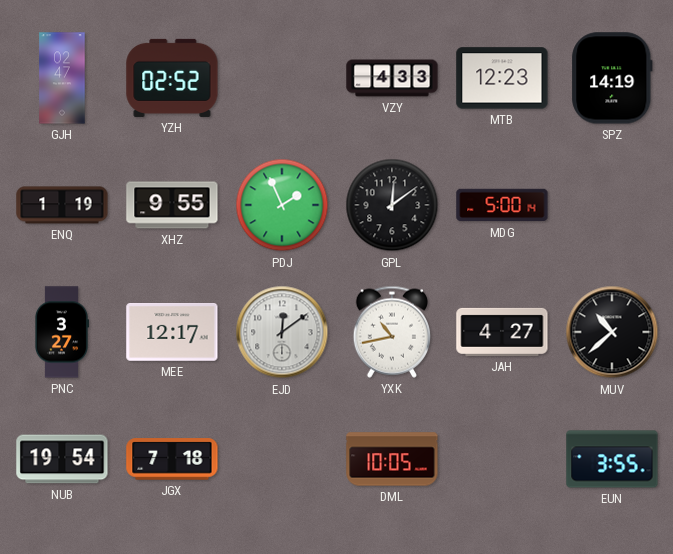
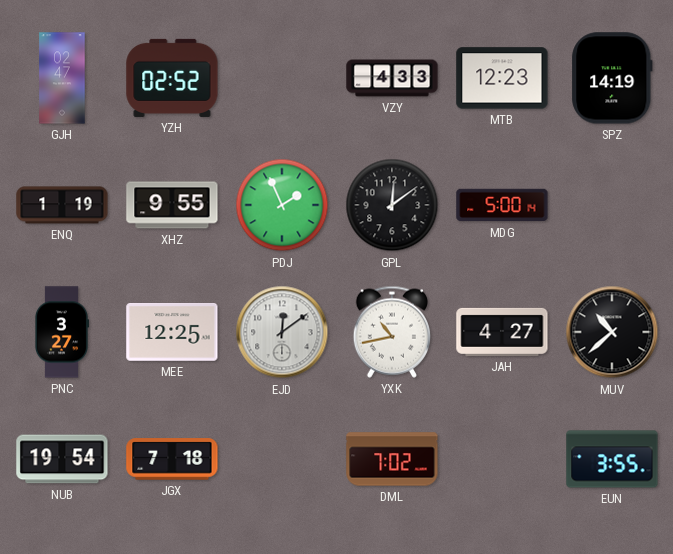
MEE: 12:17 -> 12:25 (172, 333)
DML: 10:05 -> 7:02 (392, 459)
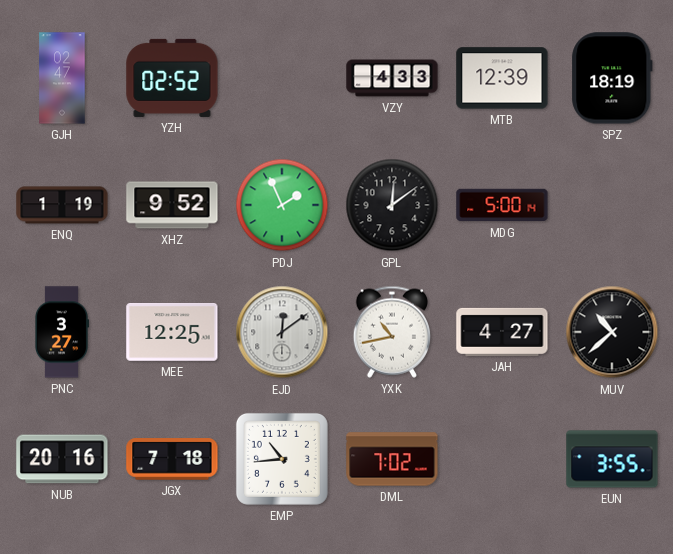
MTB: 12:23 -> 12:39 (502, 78)
SPZ: 14:19 -> 18:19 (612, 78)
XHZ: 9:55 -> 9:52 (172, 205)
NUB: 19:54 -> 20:16 (62, 459)
EMP: none -> 10:44 (282, 459)
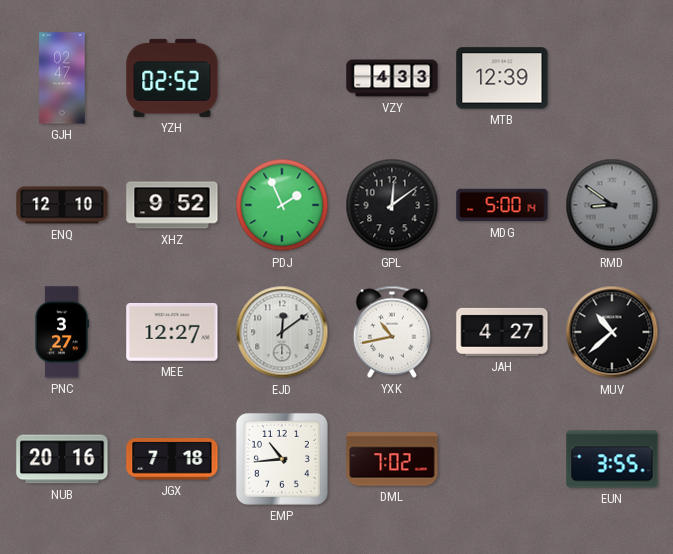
SPZ: 18:19 -> none (612, 78)
ENQ: 1:19 -> 12:10 (62, 205)
RMD: none -> 8:51 (612, 205)
MEE: 12:25 -> 12:27 (172, 333)
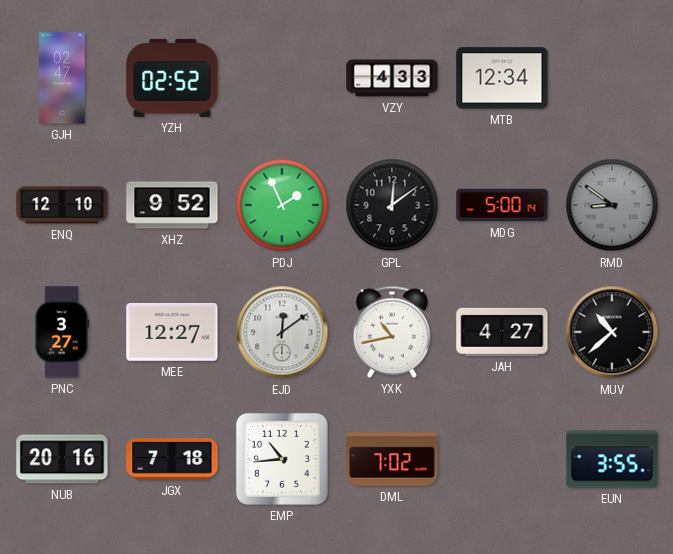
MTB: 12:39 -> 12:34 (502, 78)
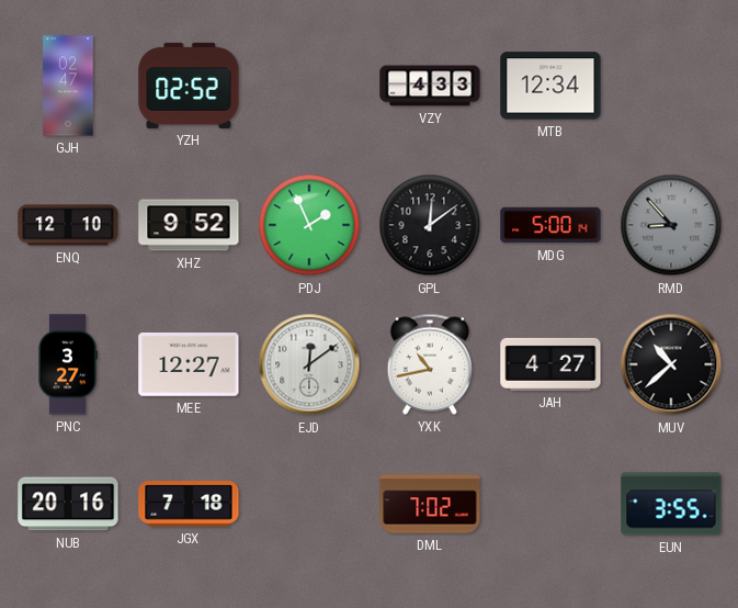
RMD: 8:51 -> 8:53 (671, 225)
EMP: 10:44 -> none (282, 459)
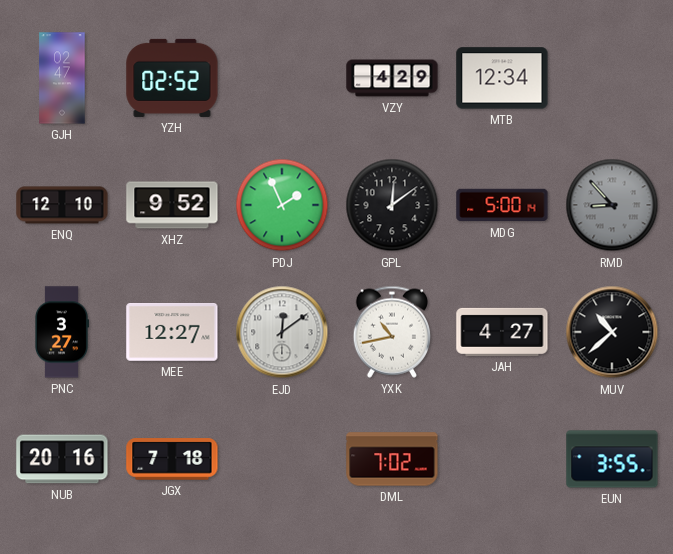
VZY: 4:33 -> 4:29 (392, 78)
